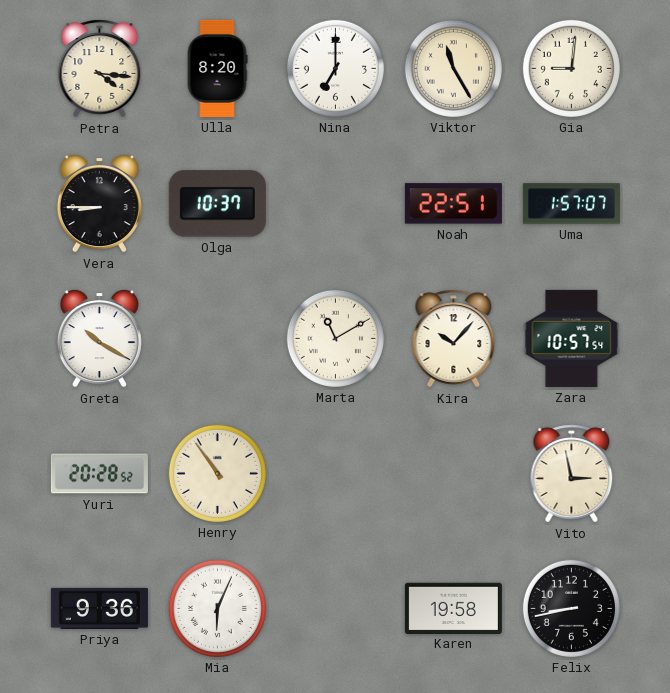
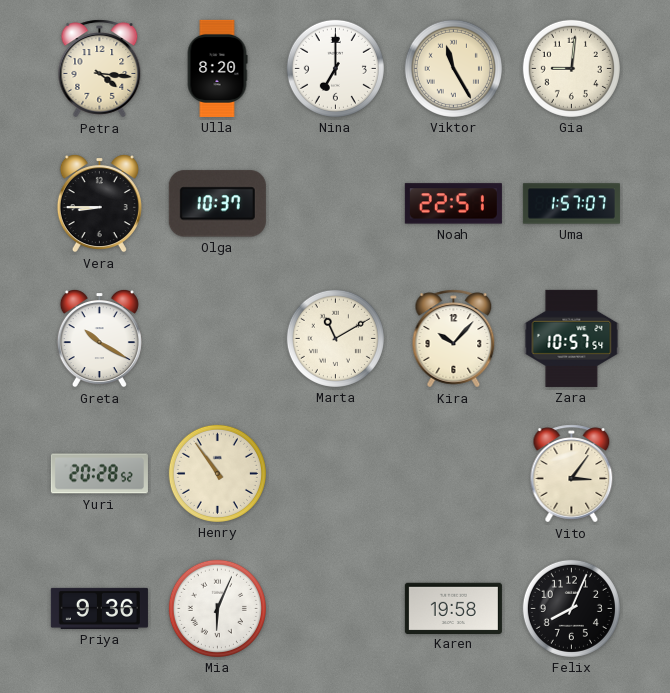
Vito: 2:58 -> 3:06 (572, 474)
Felix: 8:43 -> 8:04 (571, 608)
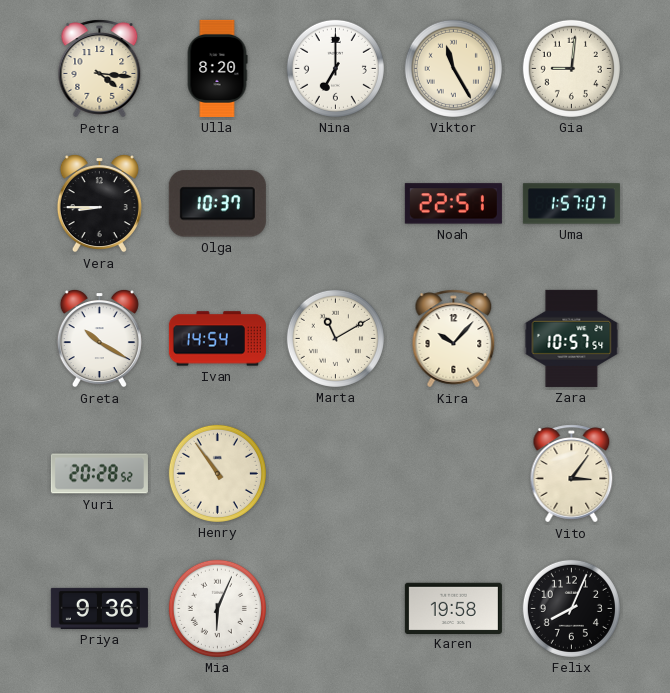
Ivan: none -> 14:54 (217, 339)
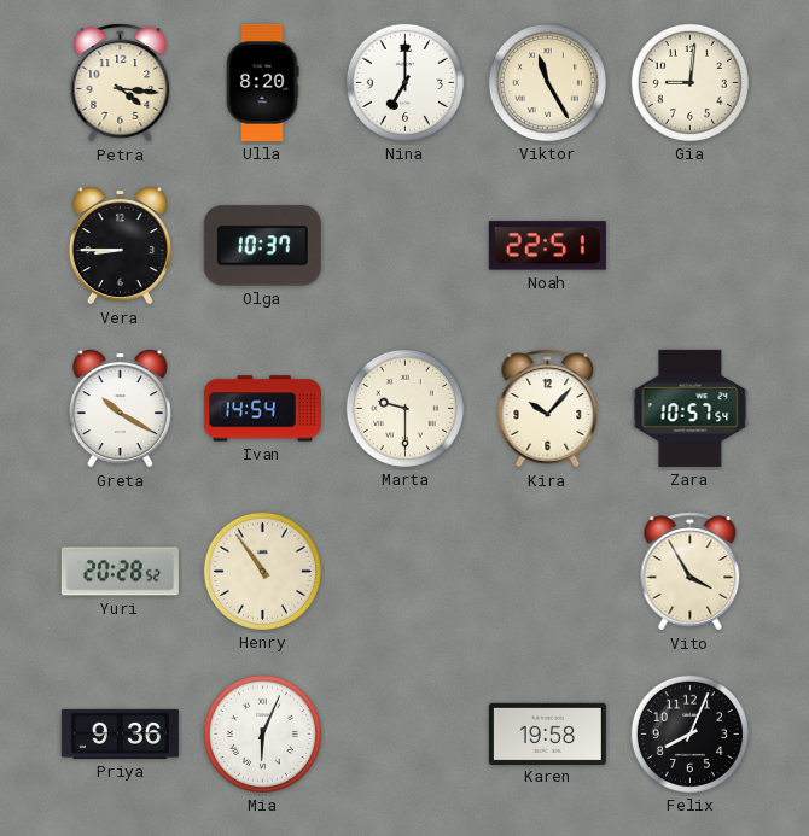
Uma: 1:57 -> none (571, 204)
Marta: 11:10 -> 9:30 (405, 408)
Vito: 3:06 -> 3:55 (691, 572)
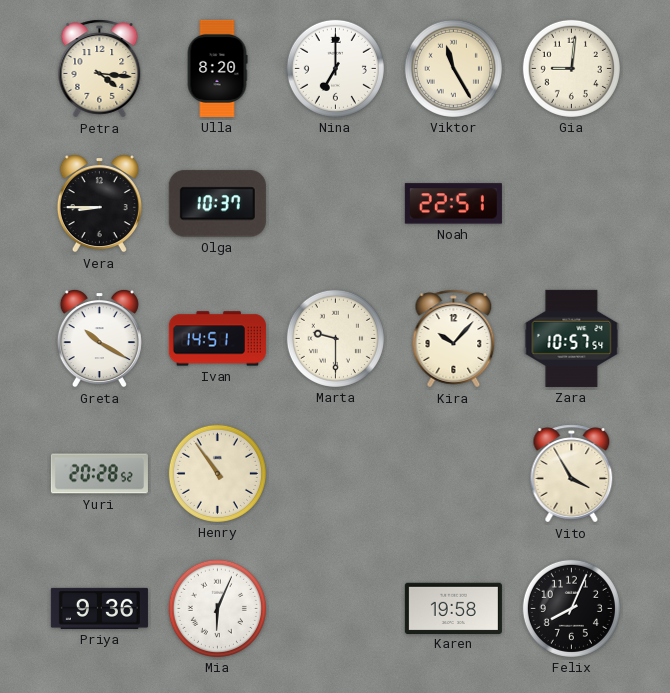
Ivan: 14:54 -> 14:51 (217, 339)
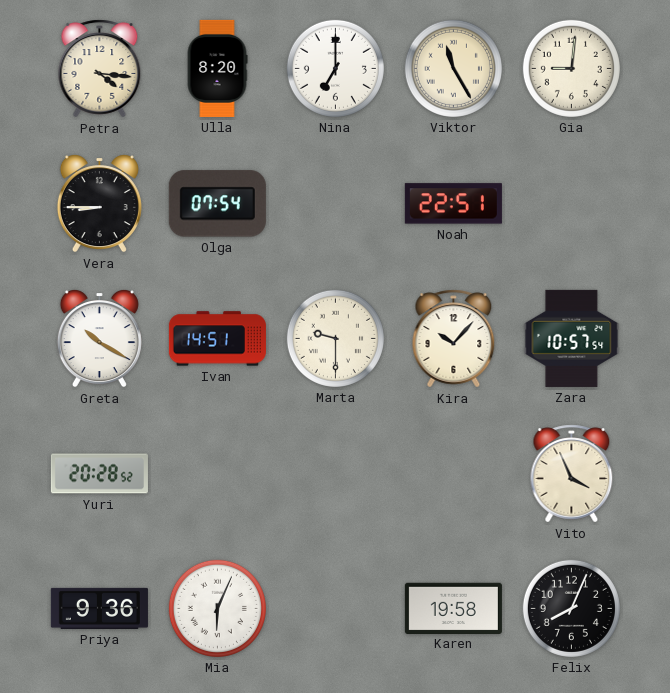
Olga: 10:37 -> 07:54 (217, 204)
Henry: 10:54 -> none (217, 473)
Vito: 3:55 -> 3:56 (572, 474)
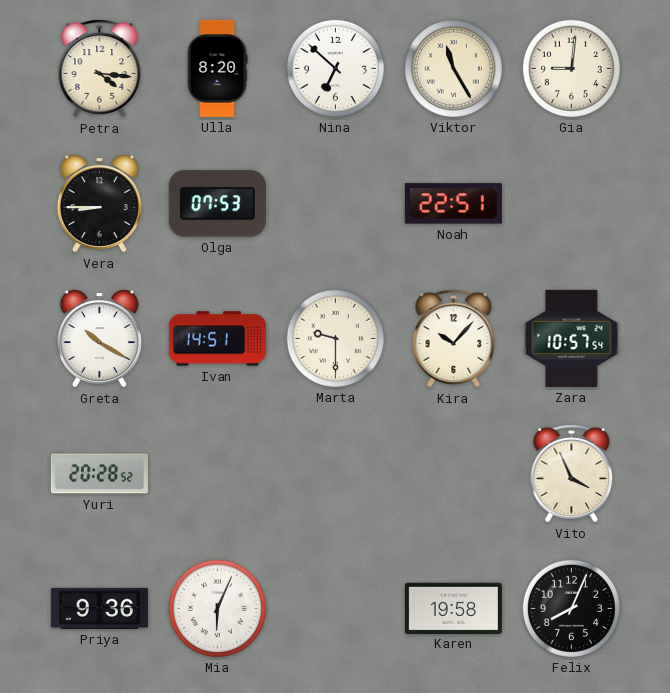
Nina: 7:00 -> 6:52 (335, 68)
Olga: 07:54 -> 07:53 (217, 204)
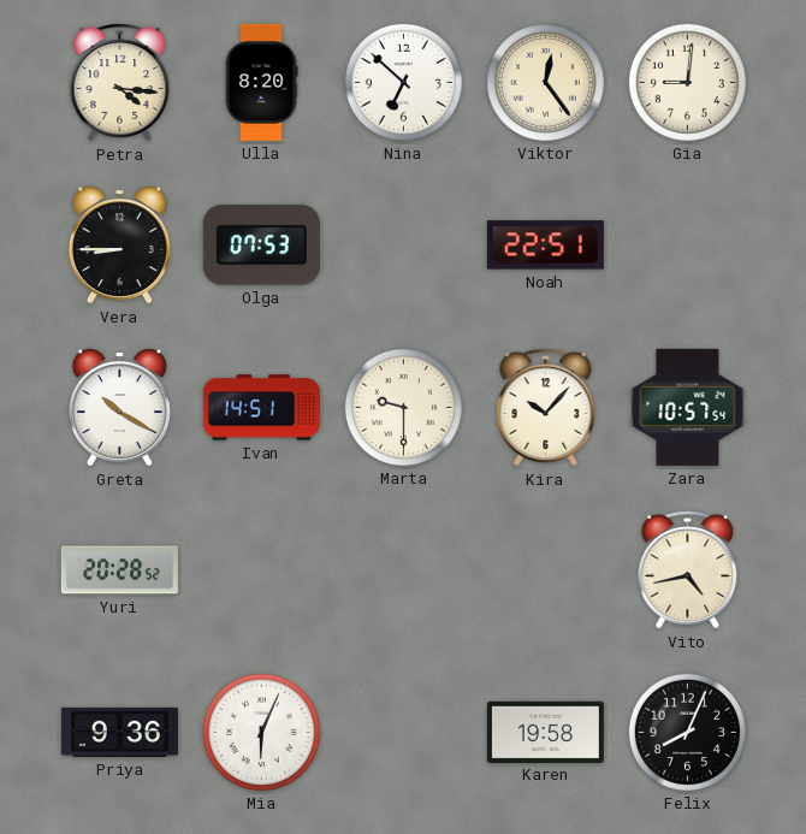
Viktor: 11:25 -> 12:24 (545, 82)
Vito: 3:56 -> 4:43 (688, 570)
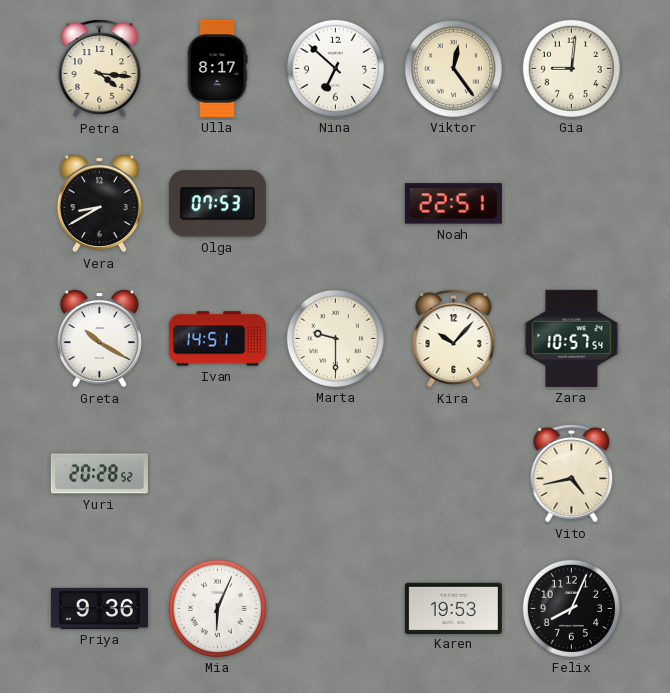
Ulla: 8:20 -> 8:17 (217, 68)
Vera: 8:45 -> 8:40 (99, 204)
Karen: 19:58 -> 19:53 (453, 608)
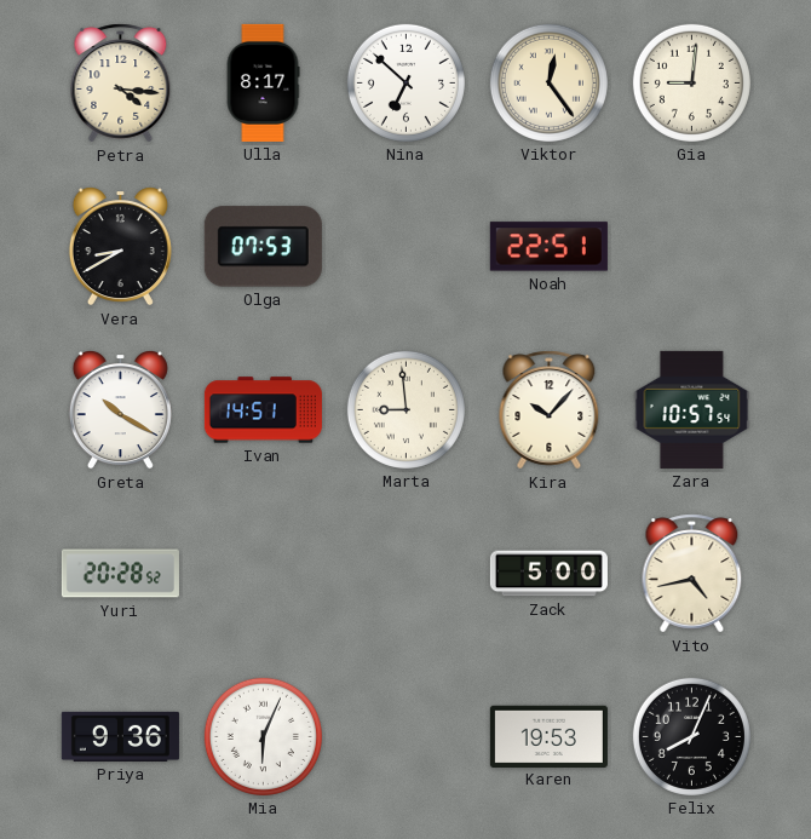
Marta: 9:30 -> 8:59 (405, 409)
Zack: none -> 5:00 (548, 574)
